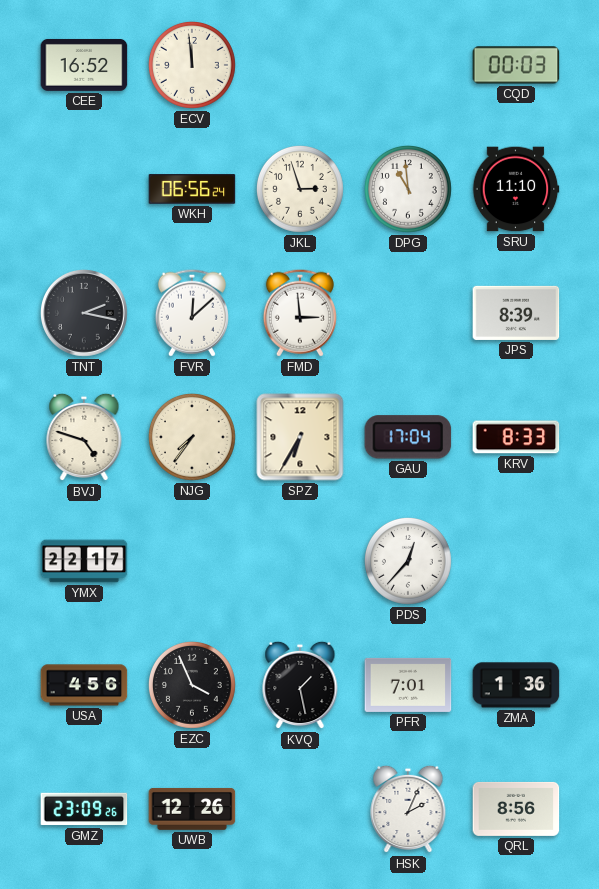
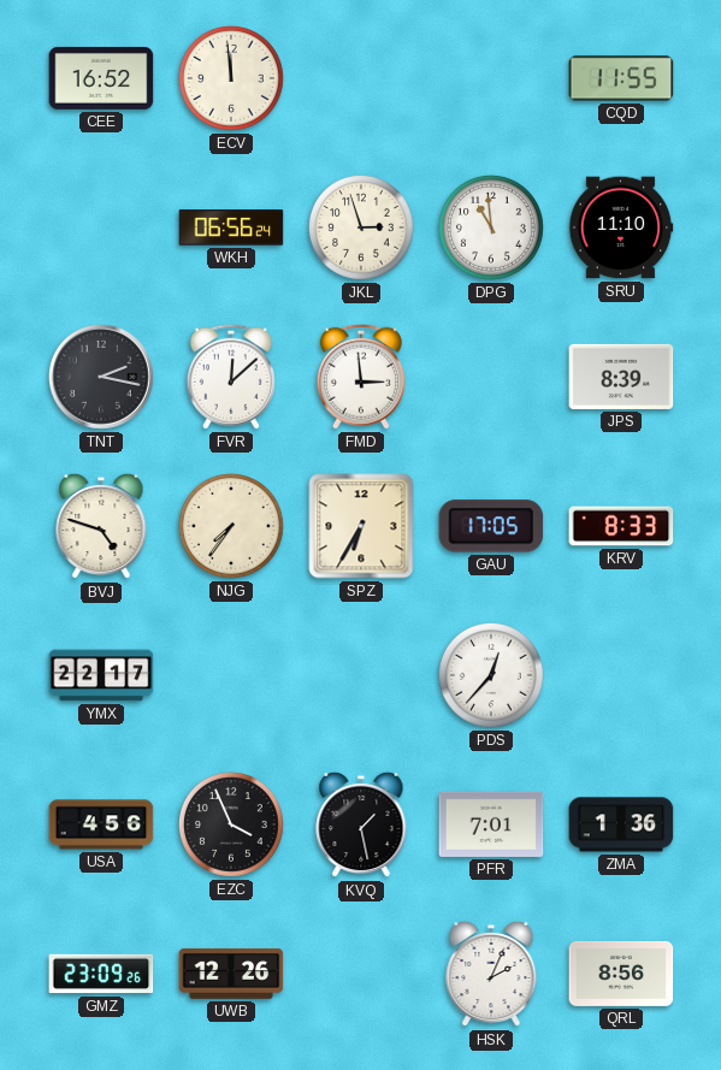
CQD: 00:03 -> 11:55 (621, 78)
GAU: 17:04 -> 17:05 (491, 526)
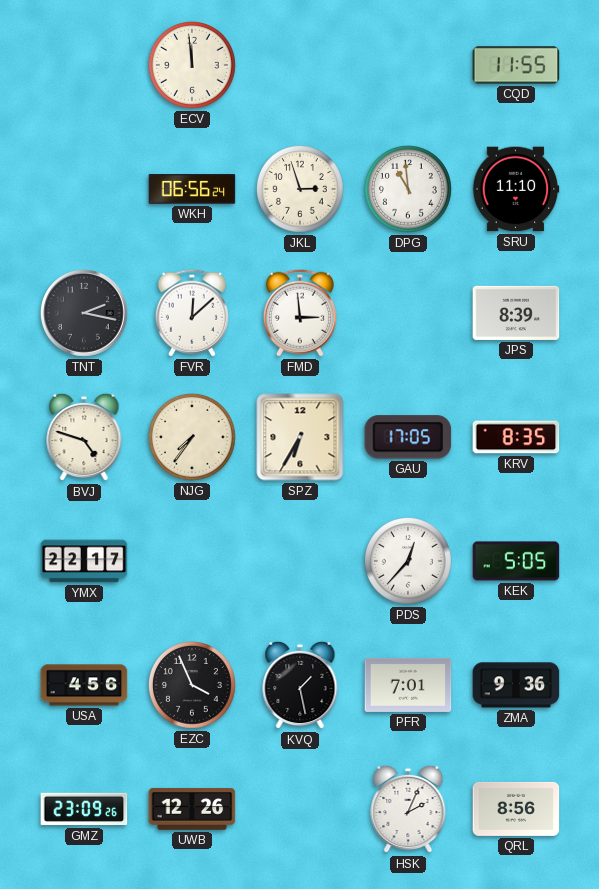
CEE: 16:52 -> none (101, 78)
KRV: 8:33 -> 8:35 (516, 437)
KEK: none -> 5:05 (516, 561)
ZMA: 1:36 -> 9:36 (516, 685)
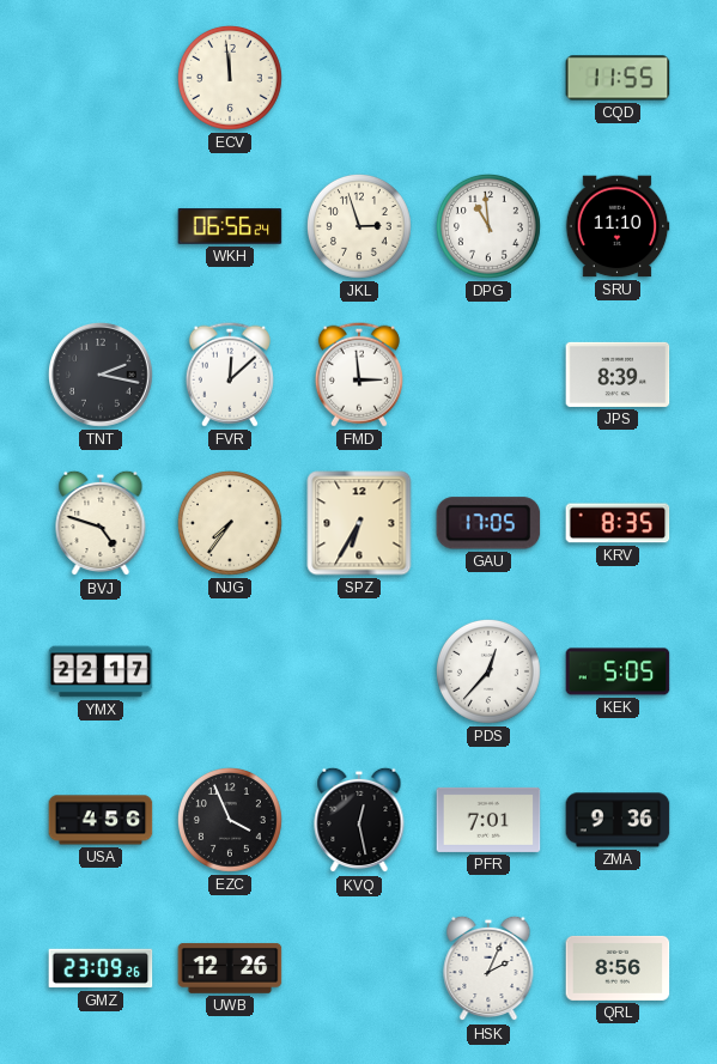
KVQ: 1:28 -> 12:28 (359, 820)
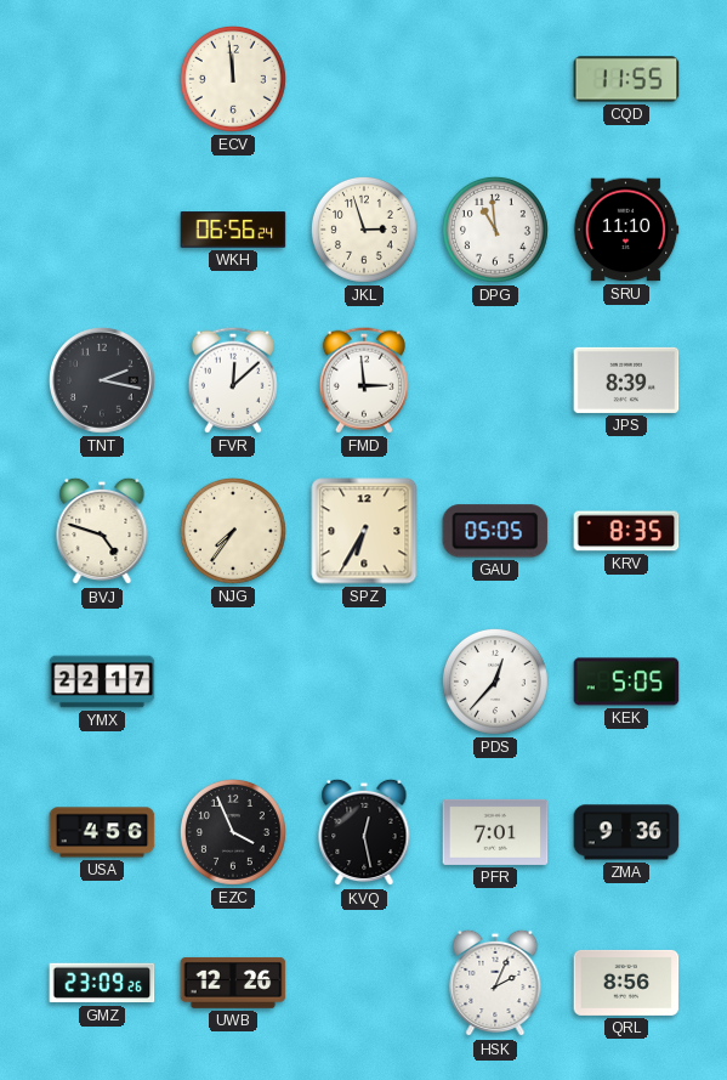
GAU: 17:05 -> 05:05 (495, 531)
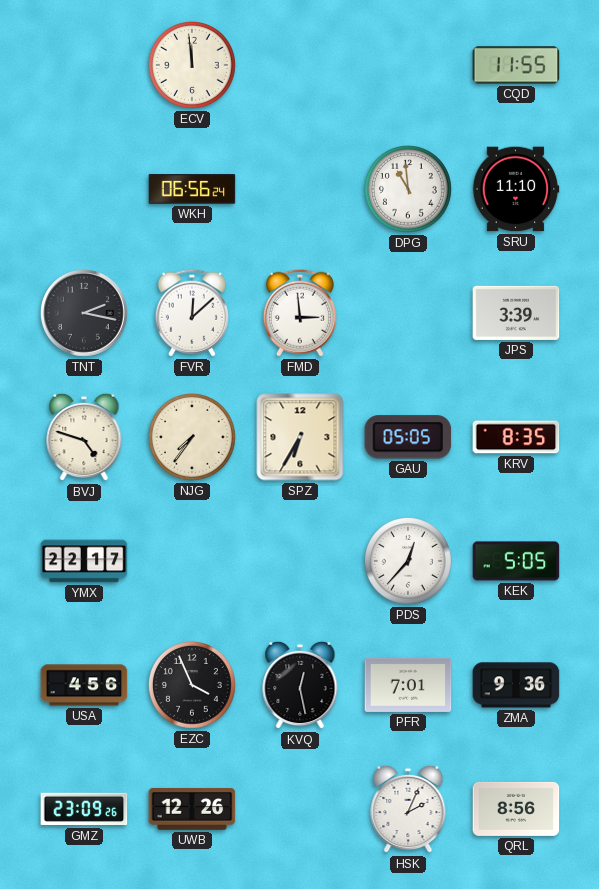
JKL: 2:57 -> none (364, 230)
JPS: 8:39 -> 3:39 (516, 313)
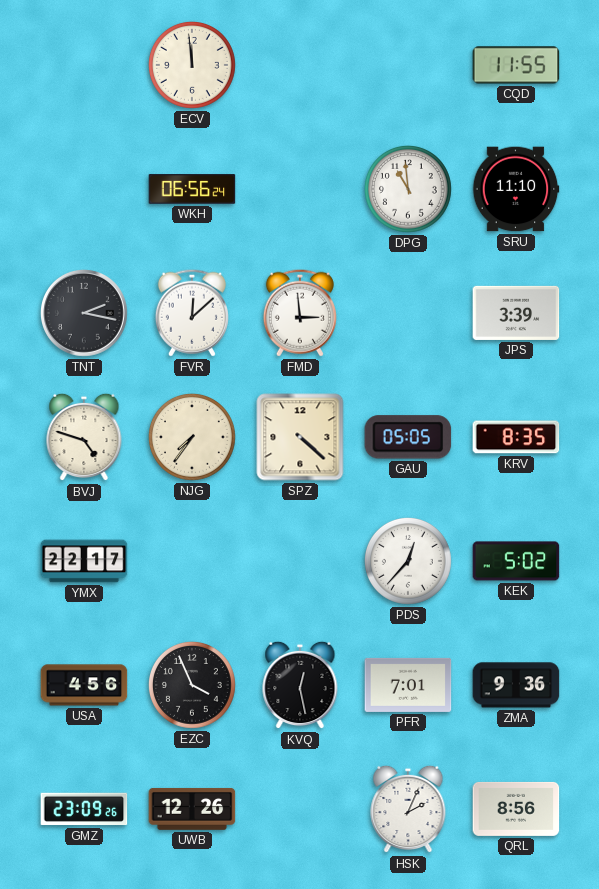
SPZ: 6:35 -> 4:22 (300, 437)
KEK: 5:05 -> 5:02 (516, 561)
